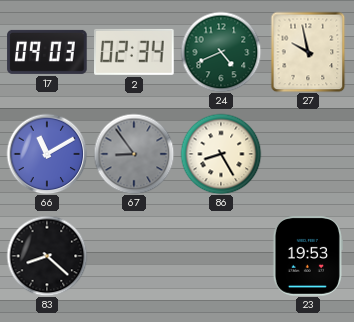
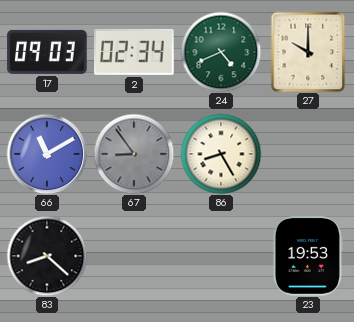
27: 9:58 -> 10:00 (308, 52)
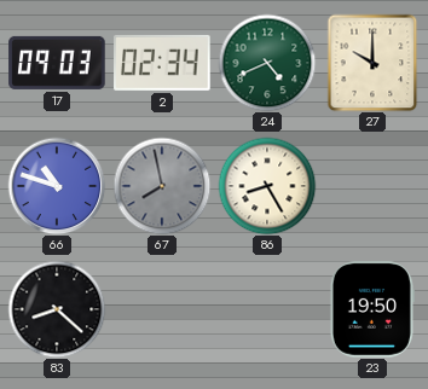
66: 11:10 -> 10:48 (57, 186)
67: 8:54 -> 7:58 (162, 186)
23: 19:53 -> 19:50 (372, 309)
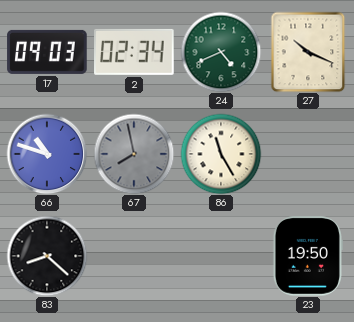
27: 10:00 -> 10:19 (308, 52)
86: 8:25 -> 11:25 (221, 154)
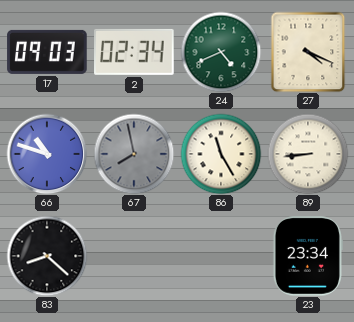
27: 10:19 -> 4:19 (308, 52)
89: none -> 8:44 (308, 154)
23: 19:50 -> 23:34 (308, 256)
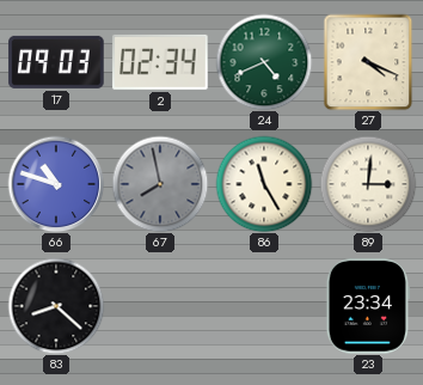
89: 8:44 -> 3:01 (368, 184)
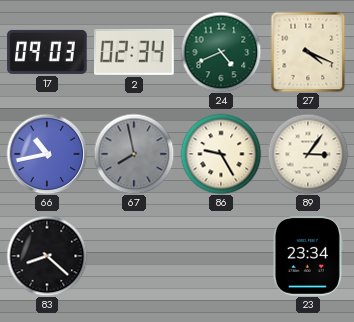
66: 10:48 -> 10:43 (47, 154)
86: 11:25 -> 9:25 (221, 154)
89: 3:01 -> 3:06 (308, 154)
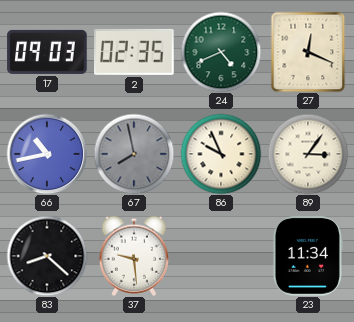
2: 02:34 -> 02:35 (134, 52)
27: 4:19 -> 12:19 (308, 52)
86: 9:25 -> 9:56 (221, 154)
37: none -> 9:29 (133, 256)
23: 23:34 -> 11:34 (308, 256)
